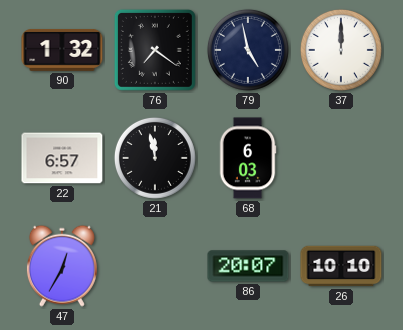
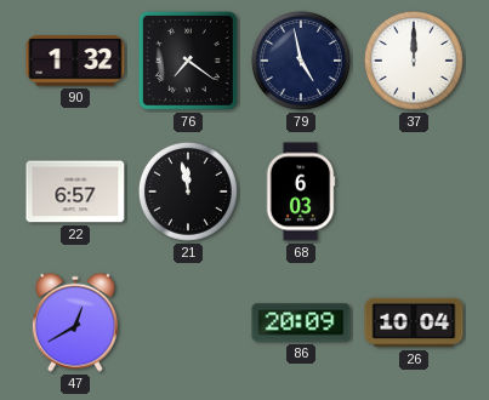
47: 12:35 -> 12:40 (75, 322)
86: 20:07 -> 20:09 (301, 322)
26: 10:10 -> 10:04 (414, 322)
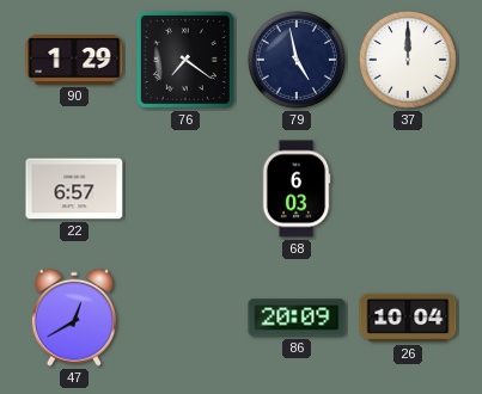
90: 1:32 -> 1:29 (74, 61)
21: 11:58 -> none (188, 192)
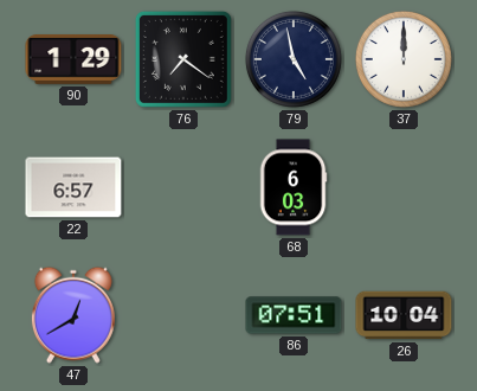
86: 20:09 -> 07:51 (294, 315)
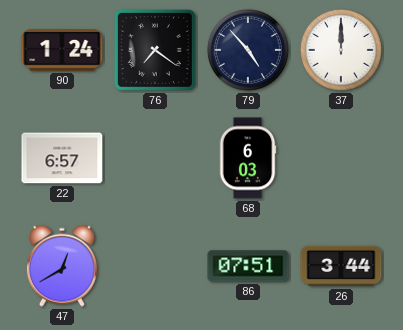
90: 1:29 -> 1:24 (62, 51)
79: 4:58 -> 4:53 (248, 50)
26: 10:04 -> 3:44 (341, 266)
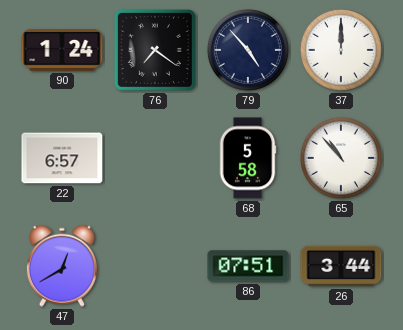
68: 6:03 -> 5:58 (248, 158)
65: none -> 10:53 (341, 158)
